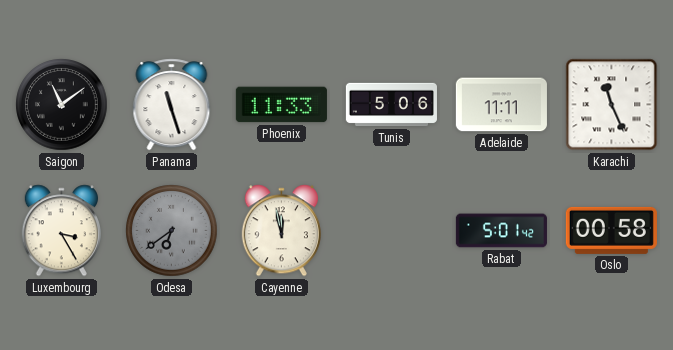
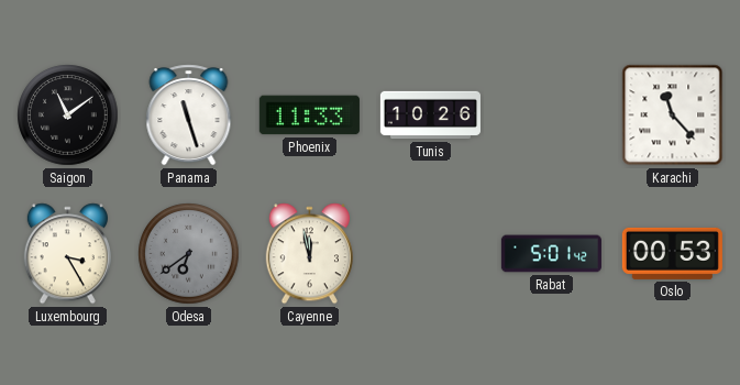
Tunis: 5:06 -> 10:26 (430, 116)
Adelaide: 11:11 -> none (501, 105)
Karachi: 11:26 -> 11:23 (673, 116)
Oslo: 00:58 -> 00:53 (672, 253)
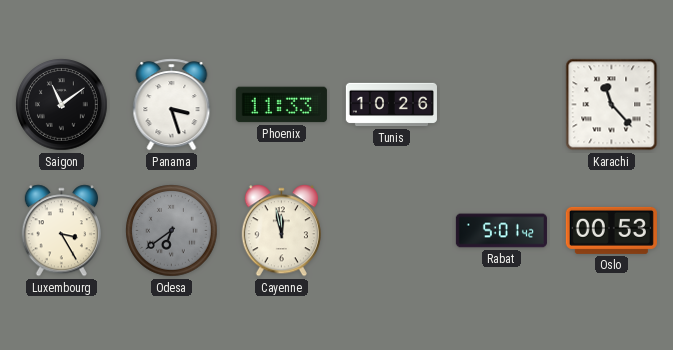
Panama: 11:27 -> 3:27 (172, 105)
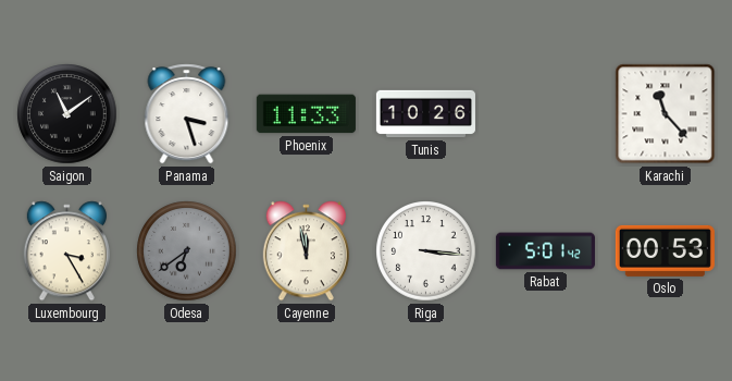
Riga: none -> 3:16 (426, 251)
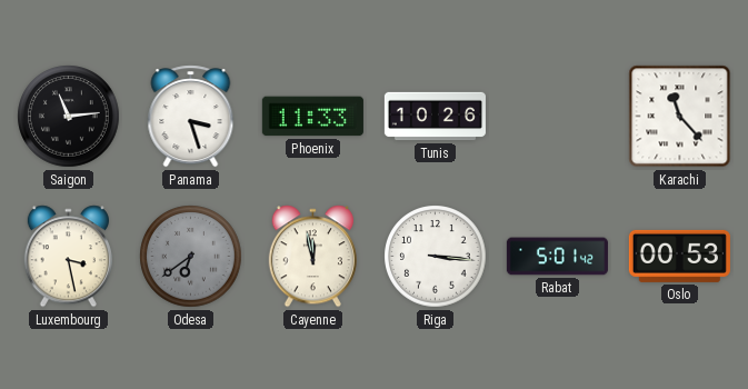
Saigon: 11:09 -> 11:14 (69, 117)
Luxembourg: 3:25 -> 3:28 (68, 257)
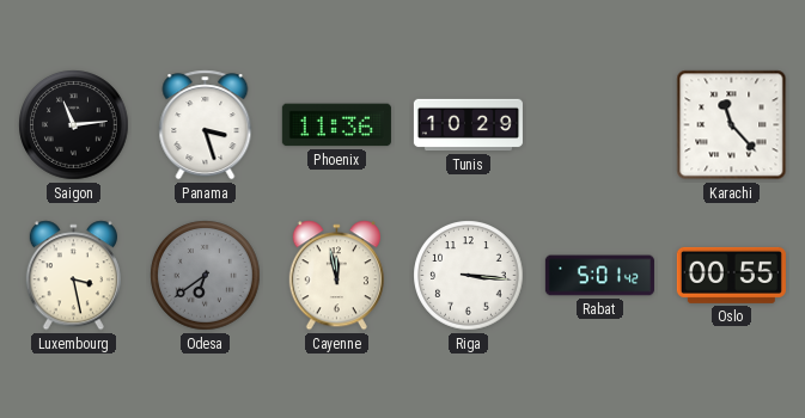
Phoenix: 11:33 -> 11:36 (336, 125)
Tunis: 10:26 -> 10:29 (468, 125)
Oslo: 00:53 -> 00:55 (731, 275)
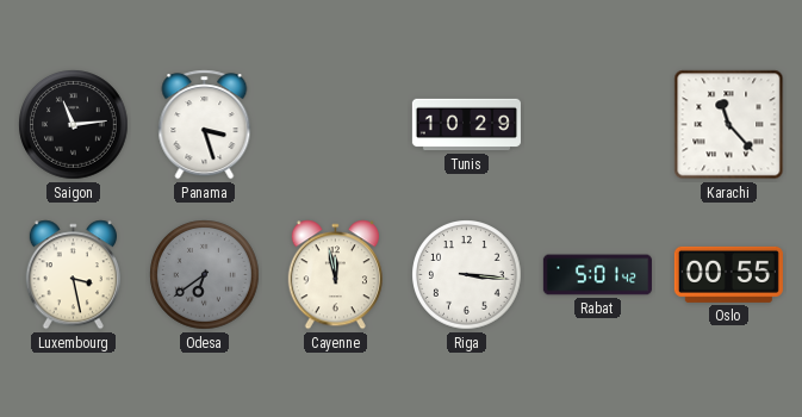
Phoenix: 11:36 -> none (336, 125)
